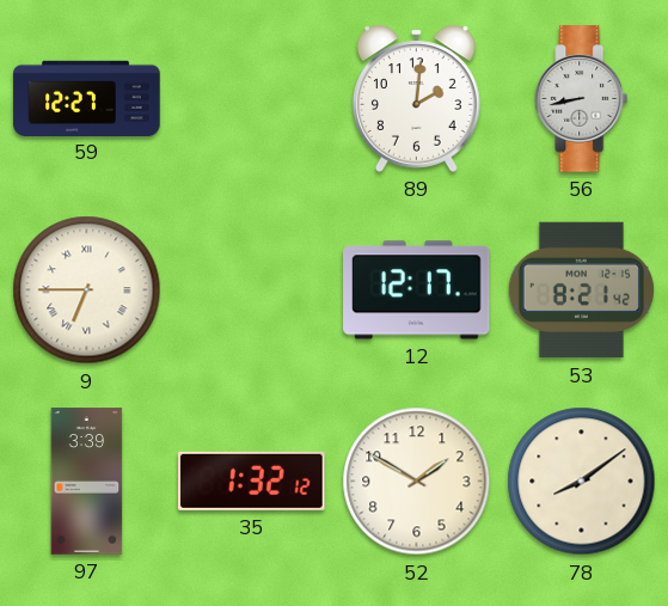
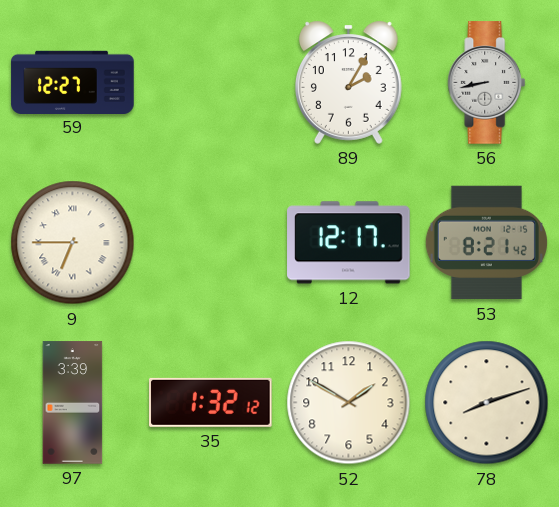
89: 2:01 -> 2:05 (348, 82)
78: 8:09 -> 8:12 (487, 403)
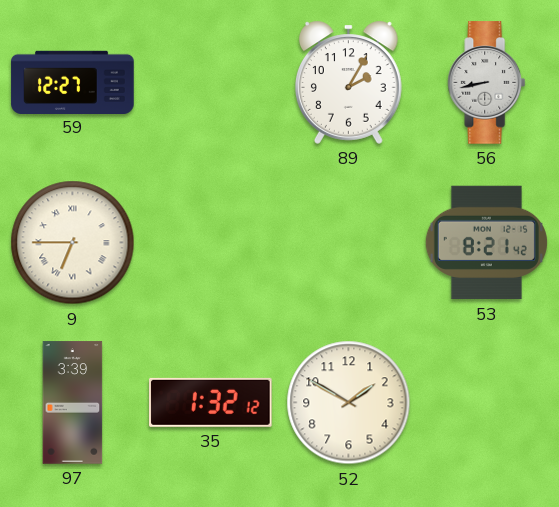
12: 12:17 -> none (349, 243)
78: 8:12 -> none (487, 403)
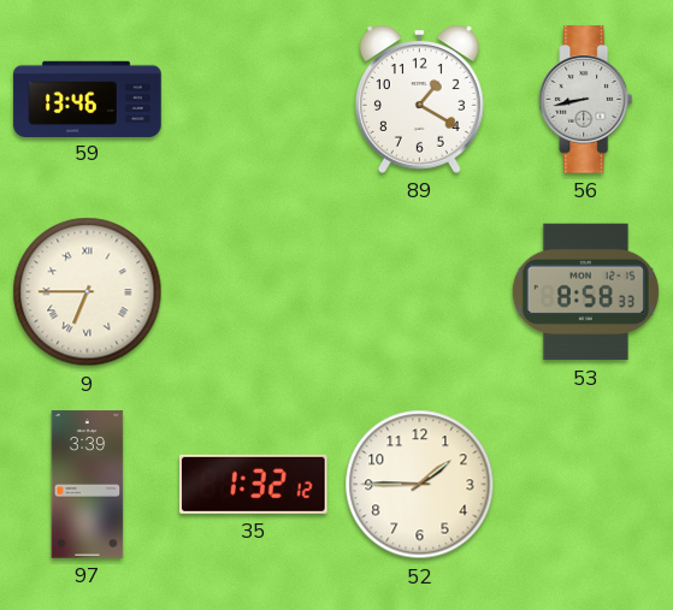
59: 12:27 -> 13:46 (88, 99)
89: 2:05 -> 1:20 (419, 99)
53: 8:21 -> 8:58 (585, 292)
52: 1:50 -> 1:45 (420, 485)
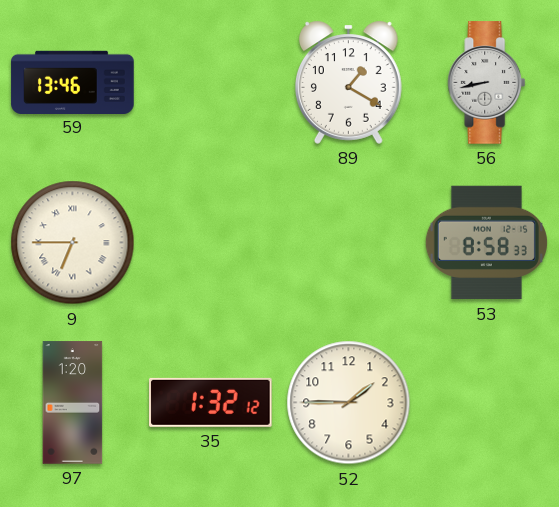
97: 3:39 -> 1:20 (73, 403)
